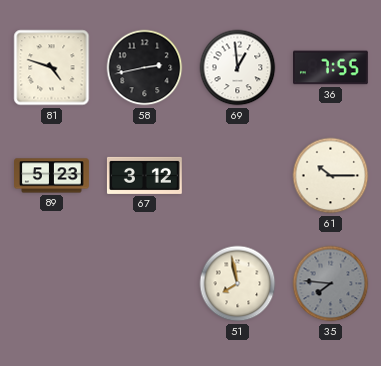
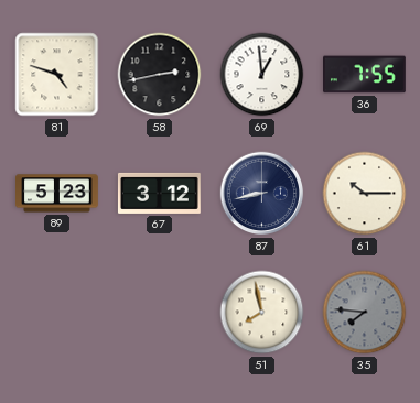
87: none -> 8:43 (262, 194)
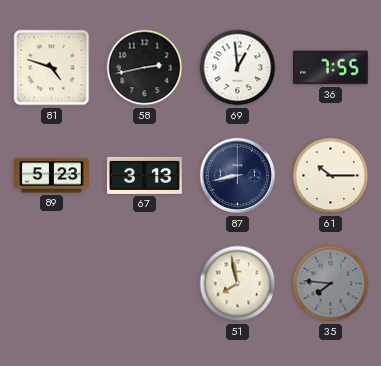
67: 3:12 -> 3:13 (144, 175)
